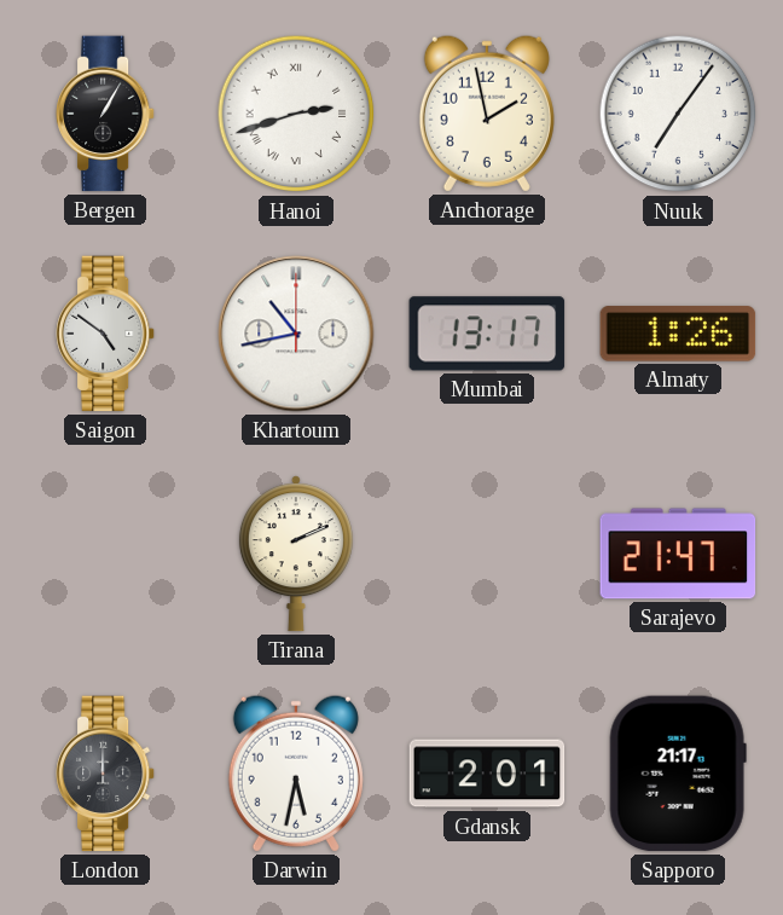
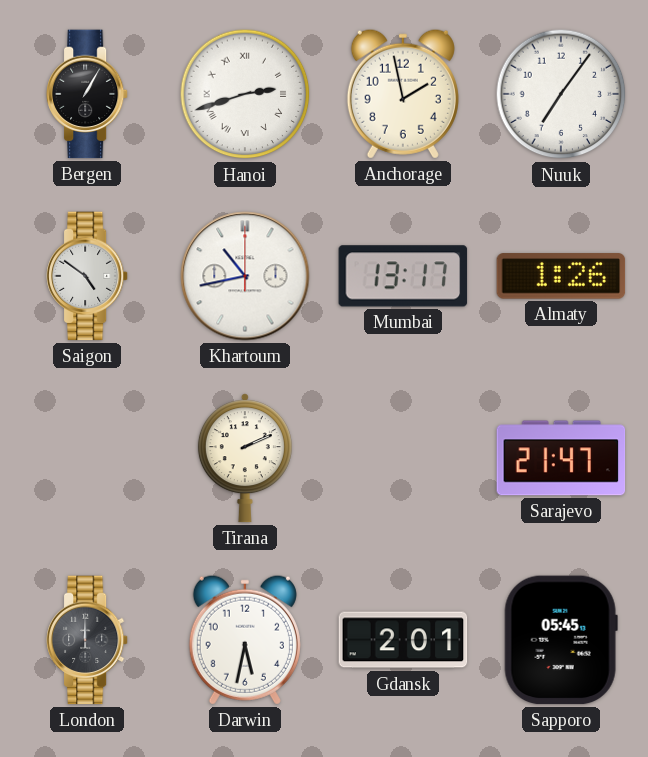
Sapporo: 21:17 -> 05:45 (561, 640)
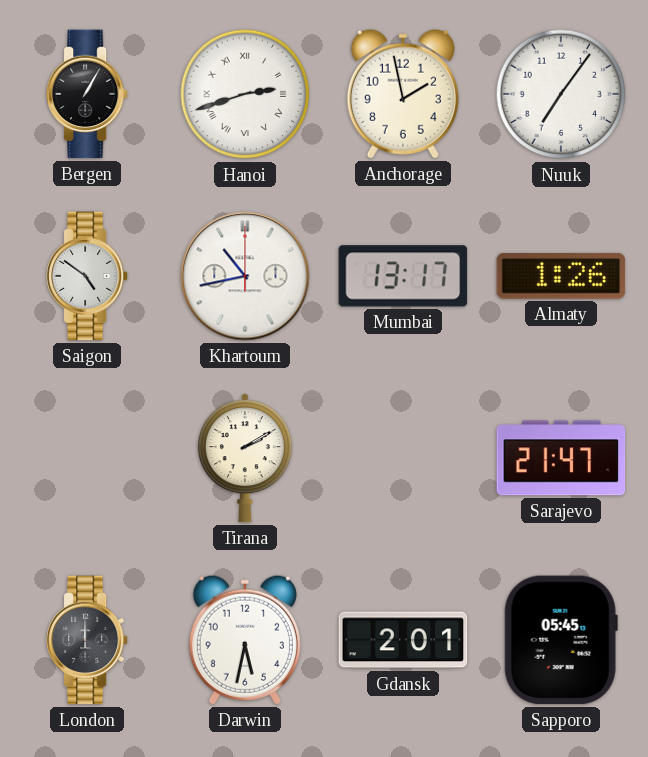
Tirana: 2:11 -> 2:10 (245, 458)
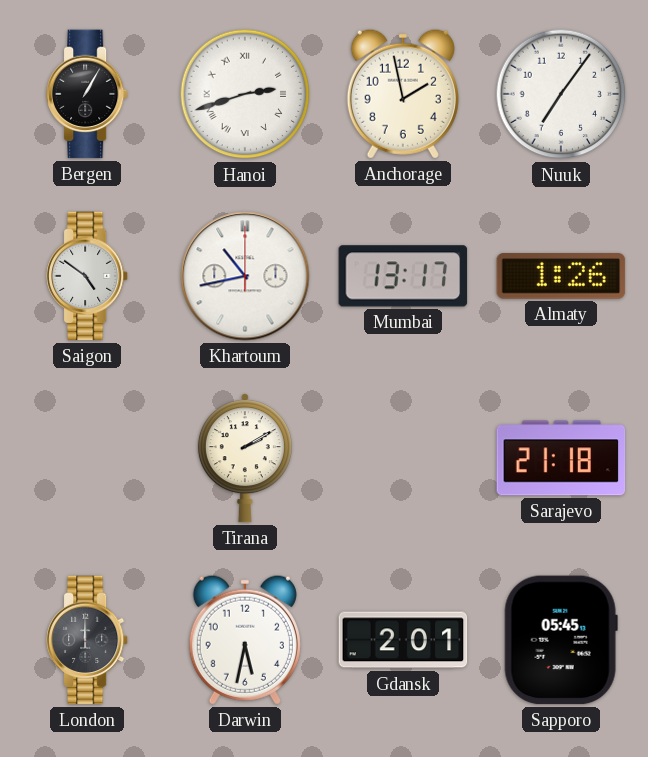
Sarajevo: 21:47 -> 21:18 (561, 458)
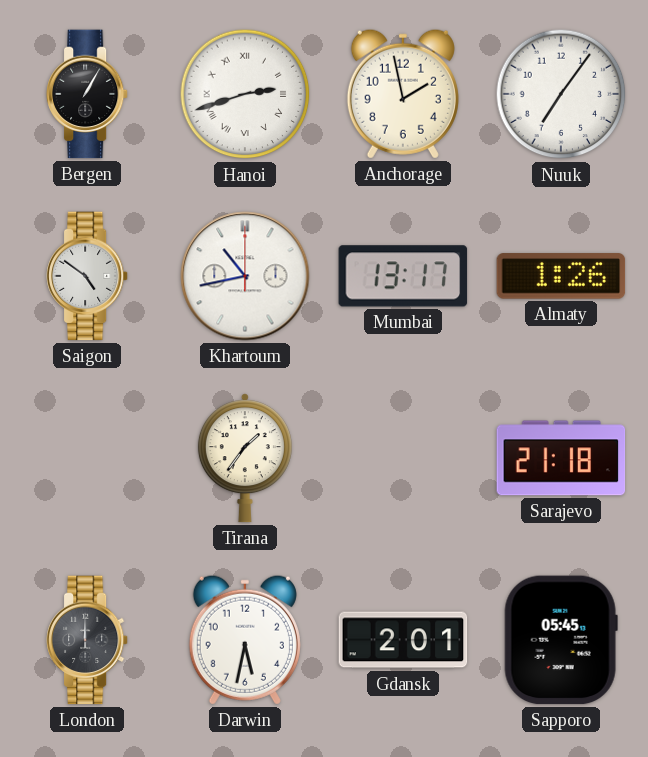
Tirana: 2:10 -> 1:36 (245, 458)
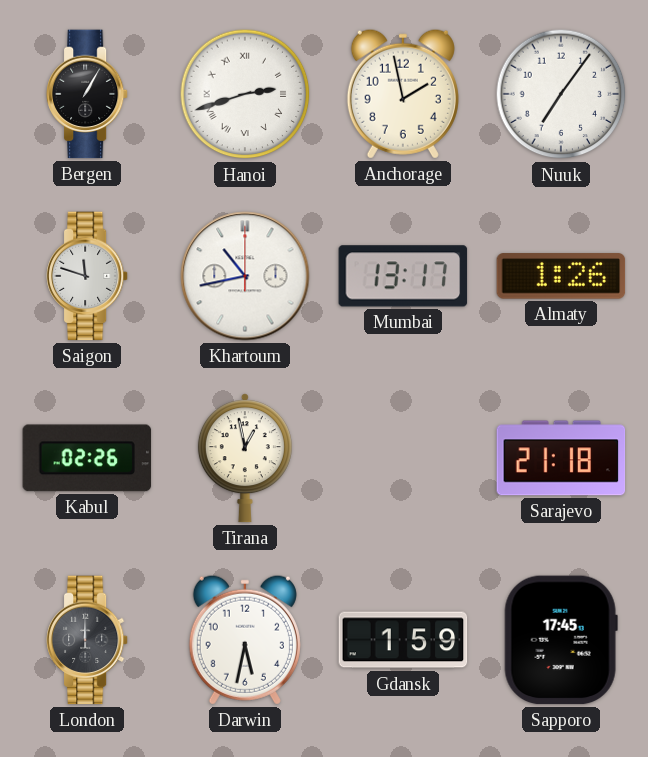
Saigon: 4:51 -> 11:48 (87, 276)
Kabul: none -> 02:26 (87, 458)
Tirana: 1:36 -> 12:58 (245, 458)
Gdansk: 2:01 -> 1:59 (403, 640)
Sapporo: 05:45 -> 17:45 (561, 640)
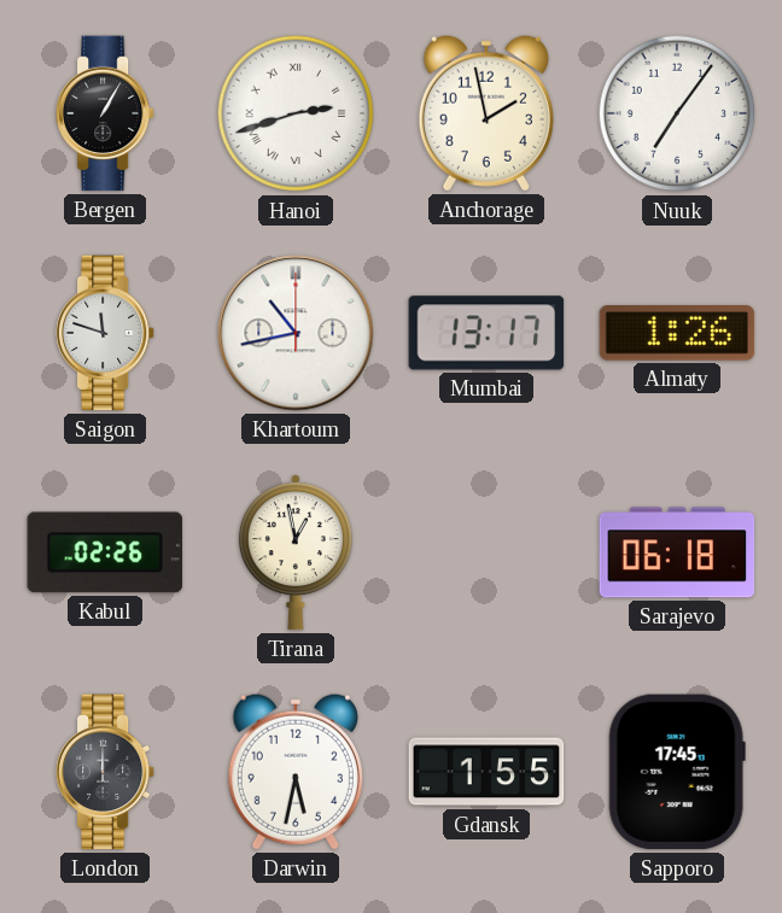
Sarajevo: 21:18 -> 06:18 (677, 552)
Gdansk: 1:59 -> 1:55 (486, 772)
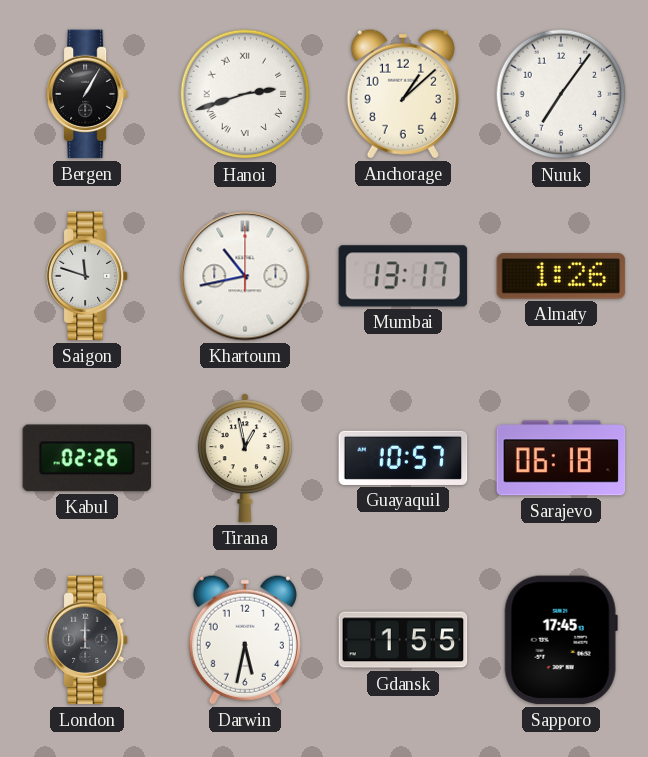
Anchorage: 1:58 -> 1:08 (403, 94)
Guayaquil: none -> 10:57 (403, 458)
